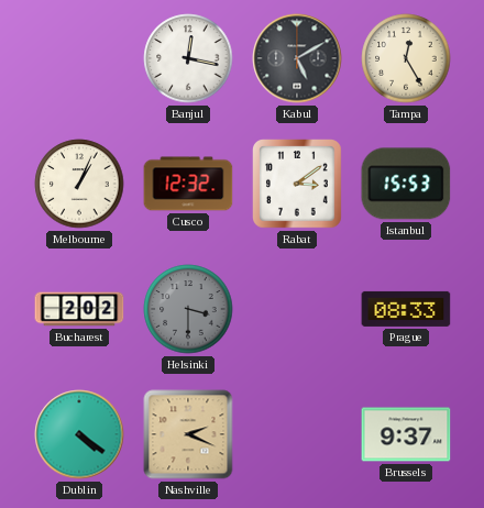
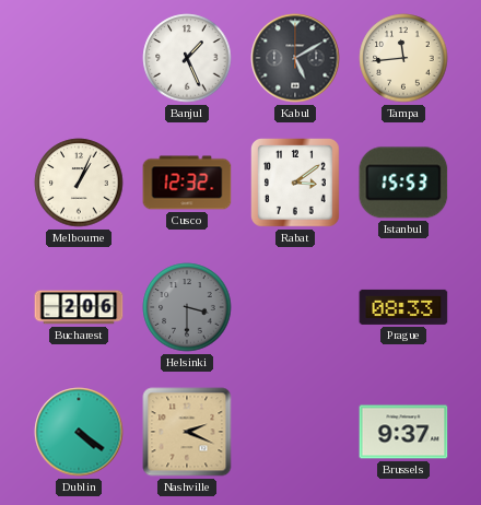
Banjul: 12:17 -> 1:26 (187, 58)
Tampa: 12:25 -> 11:44 (403, 58)
Bucharest: 2:02 -> 2:06 (79, 307)
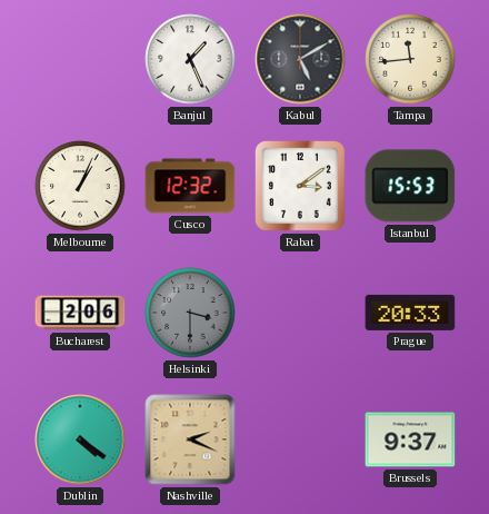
Prague: 08:33 -> 20:33 (410, 313)
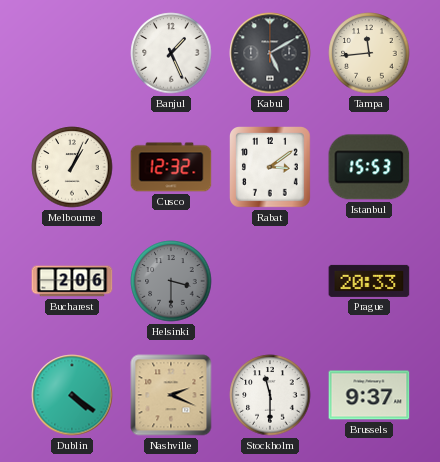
Stockholm: none -> 11:30 (270, 395)
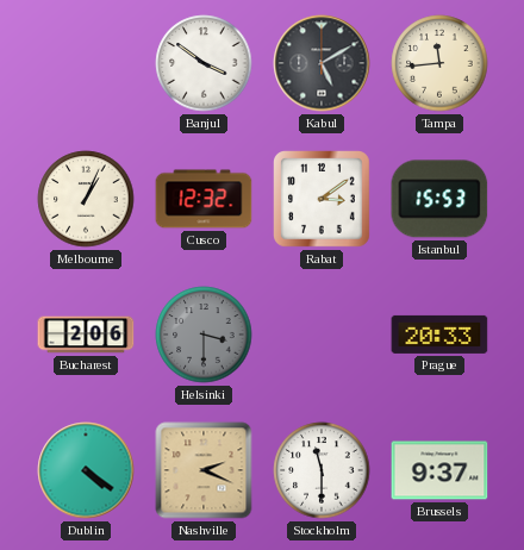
Banjul: 1:26 -> 3:51 (204, 63)
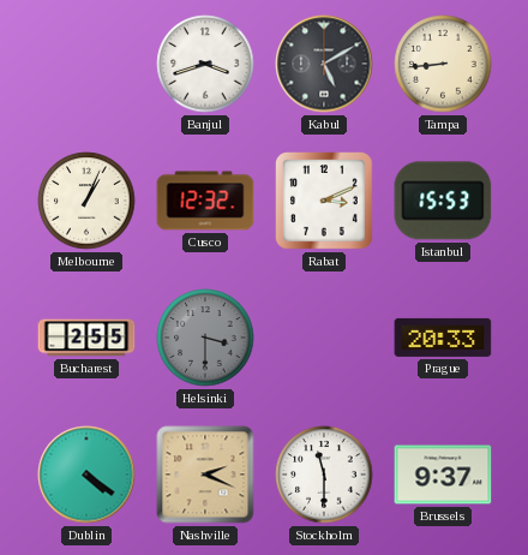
Banjul: 3:51 -> 3:42 (205, 64)
Tampa: 11:44 -> 8:44 (443, 64)
Rabat: 3:09 -> 3:11 (325, 202)
Bucharest: 2:06 -> 2:55 (86, 338)
